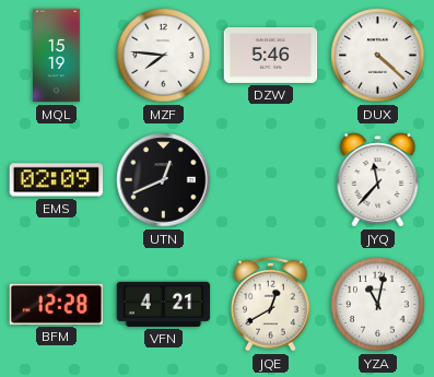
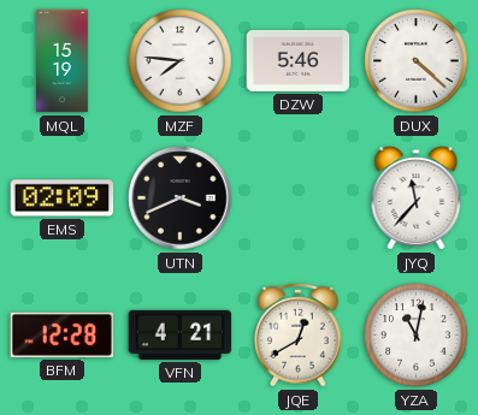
UTN: 12:41 -> 3:41 (181, 198)
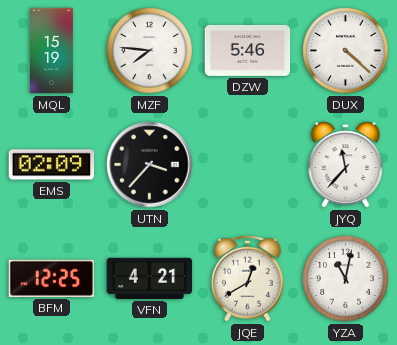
UTN: 3:41 -> 3:37 (150, 165)
BFM: 12:28 -> 12:25 (52, 278)
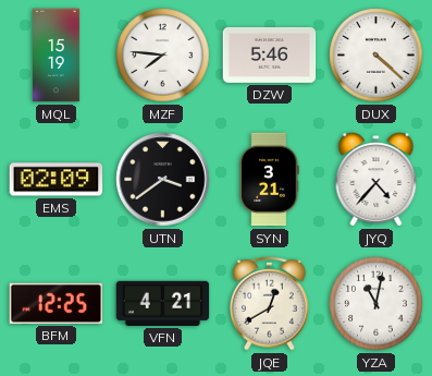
UTN: 3:37 -> 3:39 (163, 180)
SYN: none -> 3:21 (269, 180)
JYQ: 11:37 -> 4:37 (377, 180)
